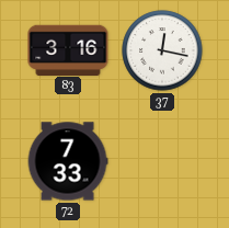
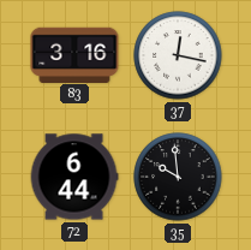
72: 7:33 -> 6:44 (74, 177)
35: none -> 9:59 (178, 177)
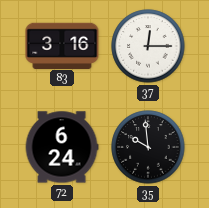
37: 12:17 -> 12:15 (148, 46)
72: 6:44 -> 6:24 (62, 147)
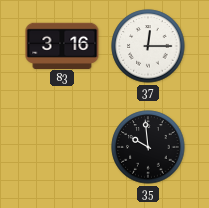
72: 6:24 -> none (62, 147)
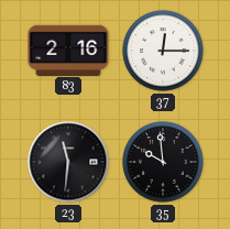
83: 3:16 -> 2:16 (68, 50)
23: none -> 11:31 (68, 162)
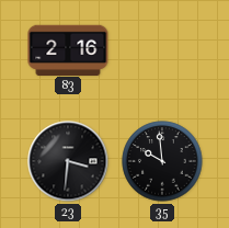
37: 12:15 -> none (163, 51)
23: 11:31 -> 3:31 (68, 161)
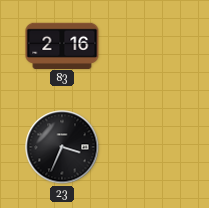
23: 3:31 -> 3:34 (62, 147)
35: 9:59 -> none (162, 161)
